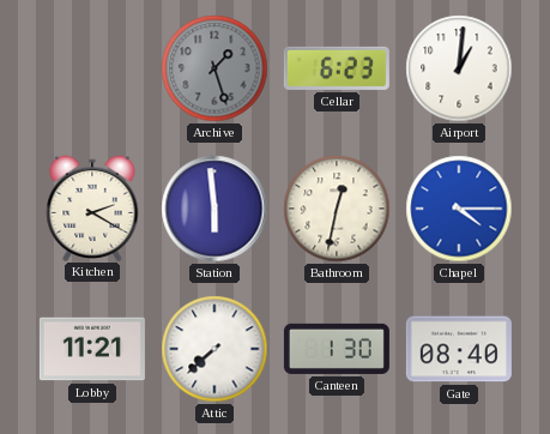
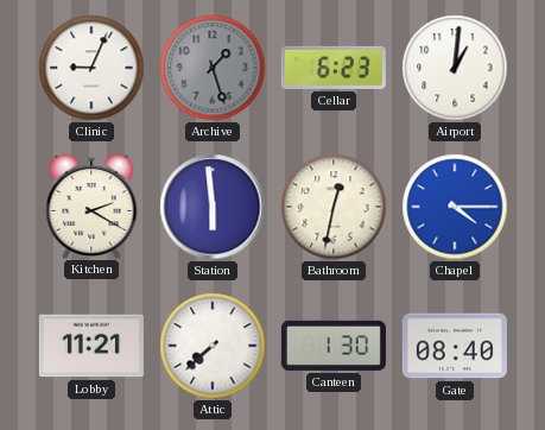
Clinic: none -> 9:04 (91, 68)
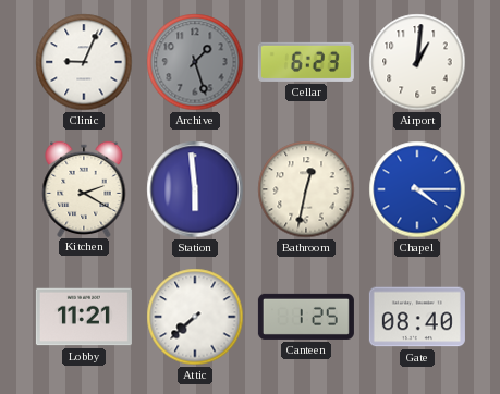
Canteen: 1:30 -> 1:25 (306, 317)
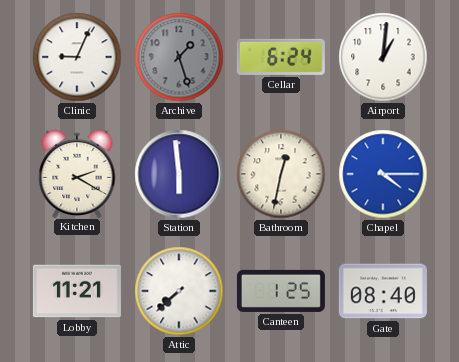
Cellar: 6:23 -> 6:24 (281, 57)
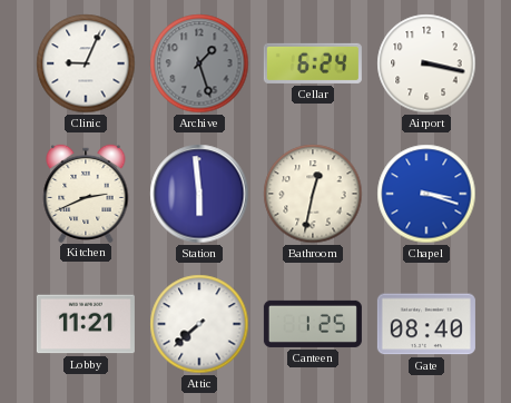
Airport: 1:01 -> 3:17 (426, 63)
Kitchen: 2:20 -> 2:41 (86, 193)
Chapel: 4:15 -> 3:18 (426, 194)
